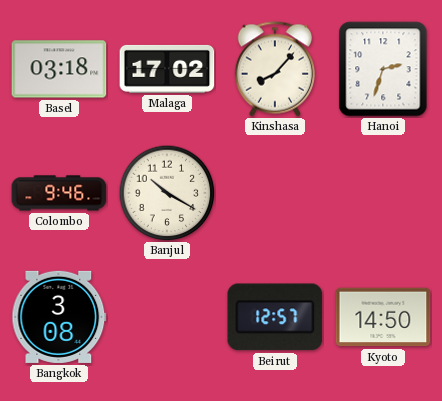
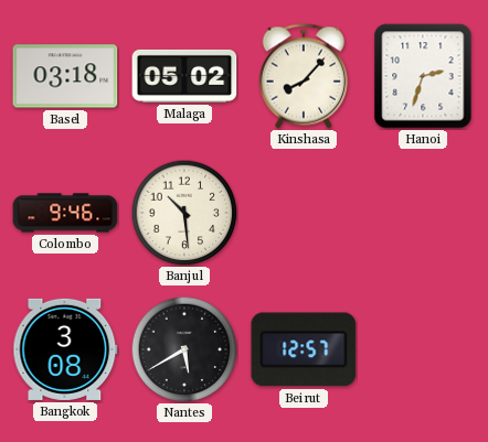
Malaga: 17:02 -> 05:02 (184, 76)
Banjul: 10:20 -> 10:29 (184, 213)
Nantes: none -> 5:40 (184, 349)
Kyoto: 14:50 -> none (383, 317)
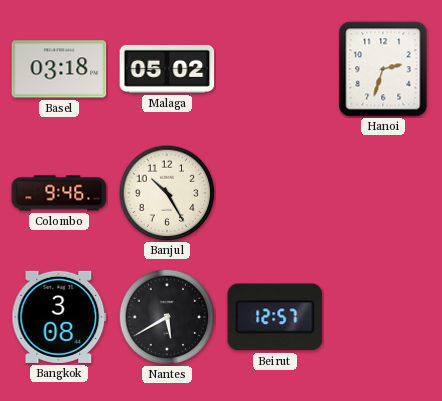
Kinshasa: 8:07 -> none (304, 76)
Banjul: 10:29 -> 10:25 (167, 193)
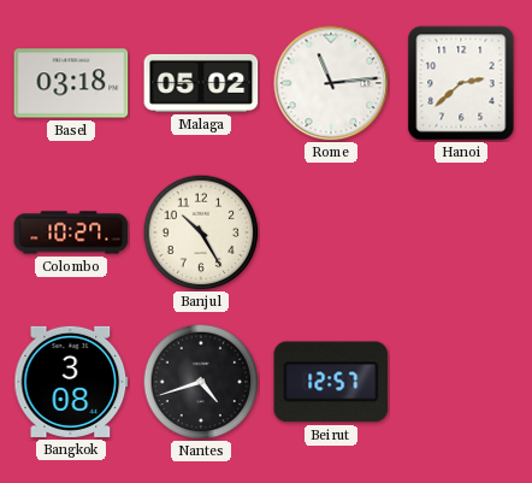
Rome: none -> 11:14 (331, 83)
Hanoi: 2:33 -> 2:38 (461, 83)
Colombo: 9:46 -> 10:27 (71, 232)
Nantes: 5:40 -> 4:42 (201, 382)
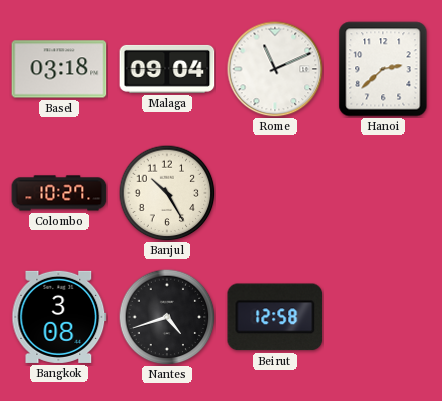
Malaga: 05:02 -> 09:04 (167, 69)
Rome: 11:14 -> 11:11 (275, 69)
Beirut: 12:57 -> 12:58 (275, 317)
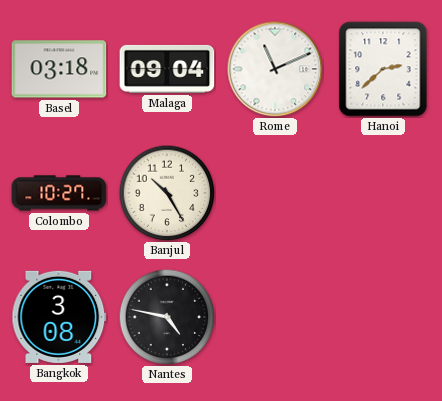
Nantes: 4:42 -> 4:47 (167, 317)
Beirut: 12:58 -> none (275, 317)
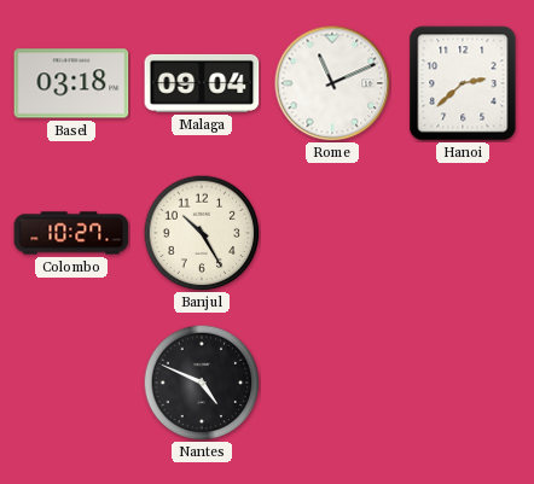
Bangkok: 3:08 -> none (59, 317)
Nantes: 4:47 -> 4:49 (202, 383)
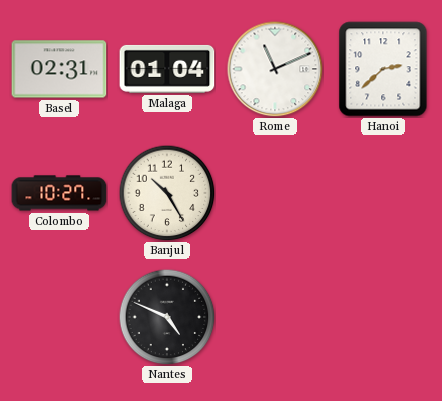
Basel: 03:18 -> 02:31 (59, 69)
Malaga: 09:04 -> 01:04 (167, 69)
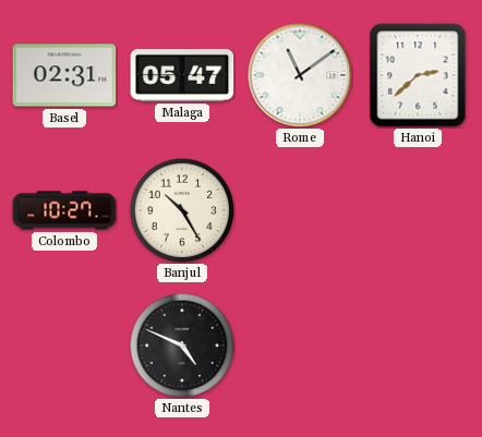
Malaga: 01:04 -> 05:47 (182, 75)
Rome: 11:11 -> 11:09 (300, 75)
